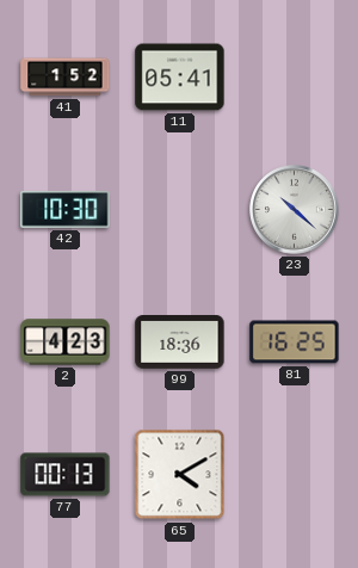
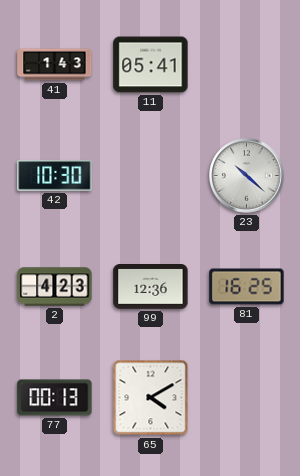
41: 1:52 -> 1:43 (55, 65)
99: 18:36 -> 12:36 (151, 287)
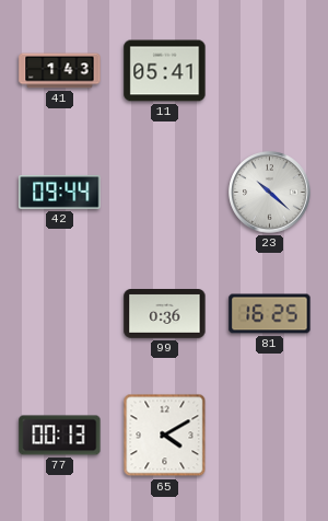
42: 10:30 -> 09:44 (60, 193)
2: 4:23 -> none (55, 287)
99: 12:36 -> 0:36 (165, 314)
